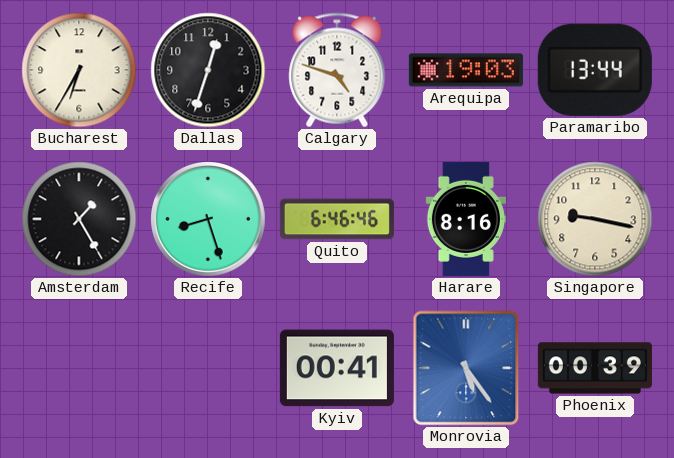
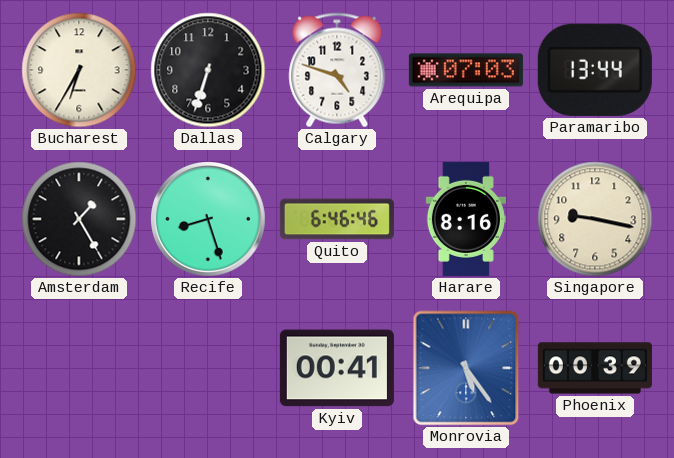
Dallas: 12:33 -> 6:33 (208, 70)
Arequipa: 19:03 -> 07:03 (466, 70)
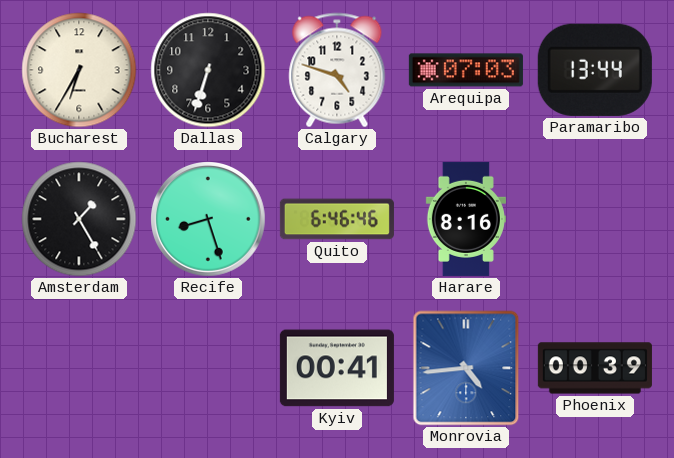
Singapore: 9:17 -> none (595, 219)
Monrovia: 5:24 -> 4:44 (466, 368)
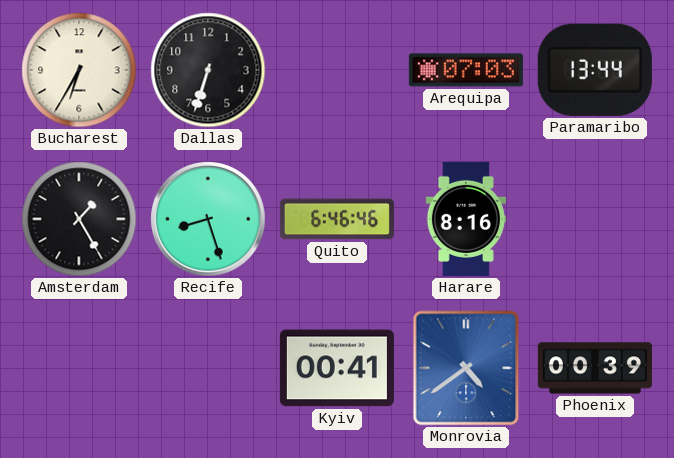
Calgary: 4:48 -> none (337, 70)
Monrovia: 4:44 -> 4:39 (466, 368)
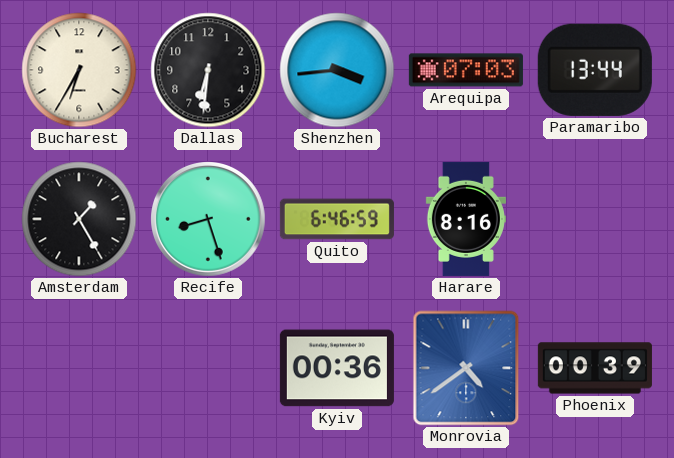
Dallas: 6:33 -> 6:31 (208, 70)
Shenzhen: none -> 3:44 (337, 70)
Quito: 6:46:46 -> 6:46:59 (337, 219)
Kyiv: 00:41 -> 00:36 (337, 368)
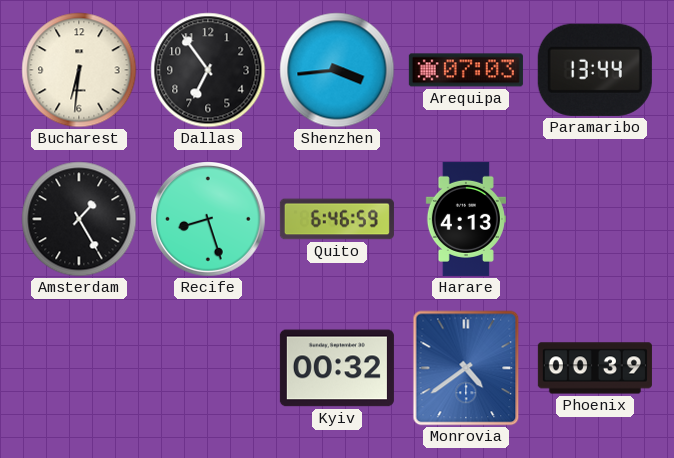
Bucharest: 6:35 -> 6:31 (79, 70)
Dallas: 6:31 -> 6:54 (208, 70)
Harare: 8:16 -> 4:13 (466, 219)
Kyiv: 00:36 -> 00:32 (337, 368)
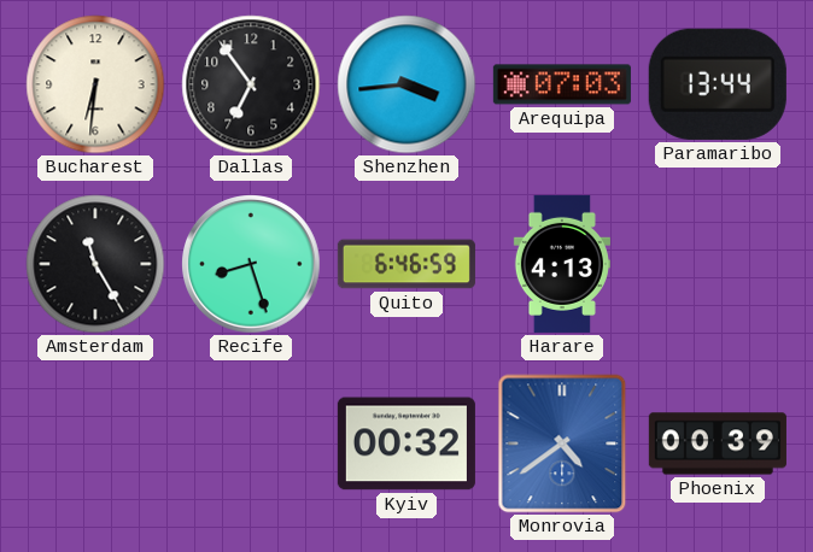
Amsterdam: 1:25 -> 11:25 (95, 264)
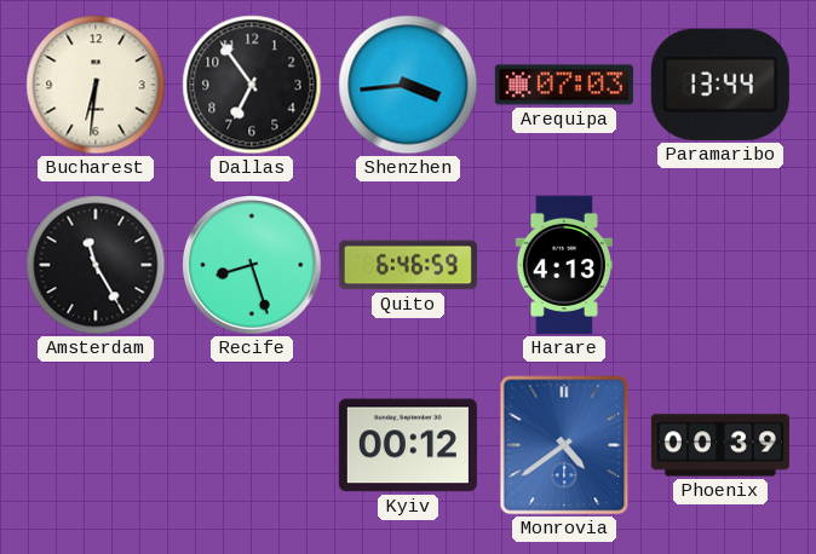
Kyiv: 00:32 -> 00:12 (408, 445)
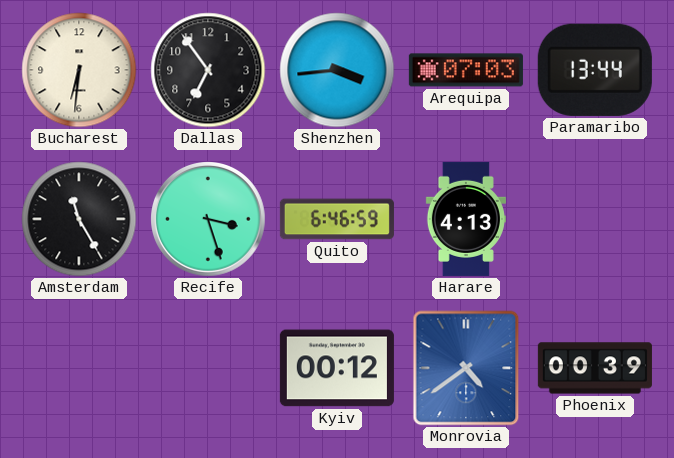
Recife: 8:27 -> 3:27 (209, 220)
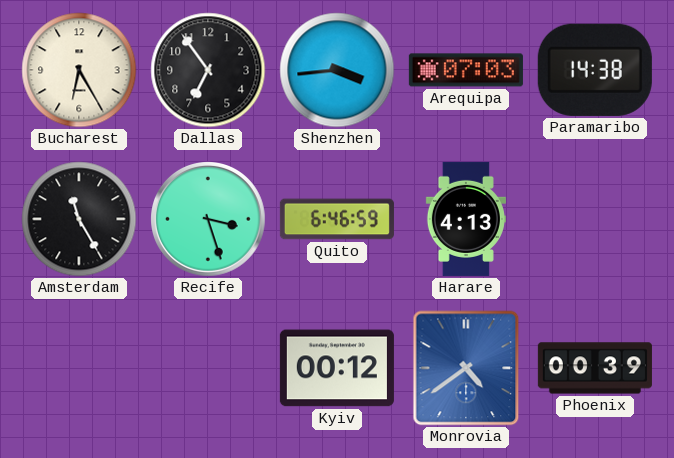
Bucharest: 6:31 -> 6:25 (79, 70)
Paramaribo: 13:44 -> 14:38 (595, 70)
